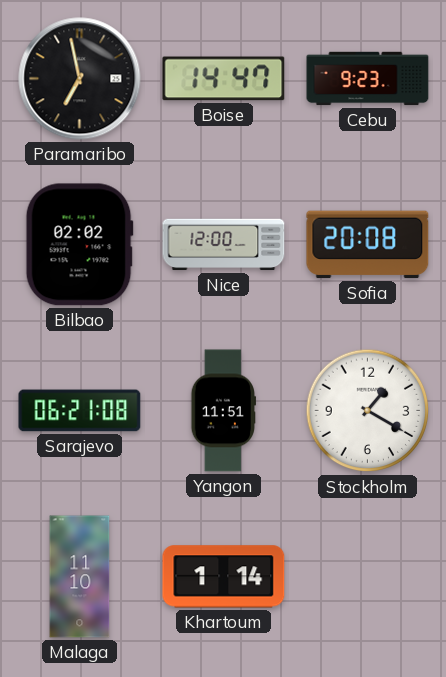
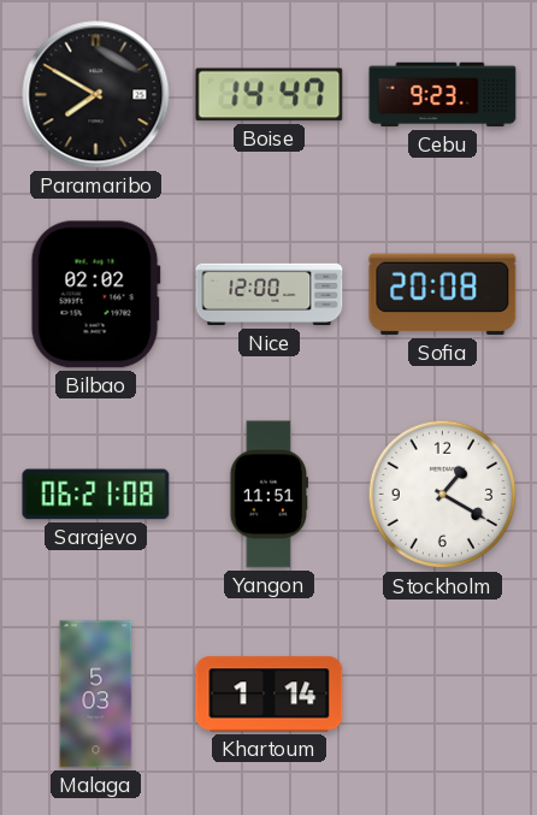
Paramaribo: 6:58 -> 7:50 (96, 95)
Malaga: 11:10 -> 5:03 (96, 695)
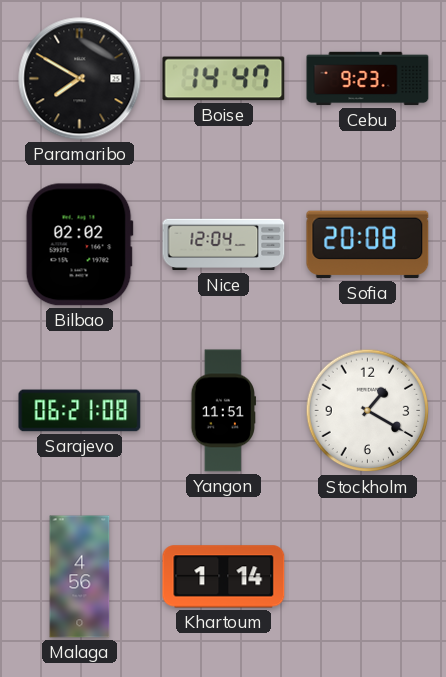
Nice: 12:00 -> 12:04 (224, 245)
Malaga: 5:03 -> 4:56 (80, 577)
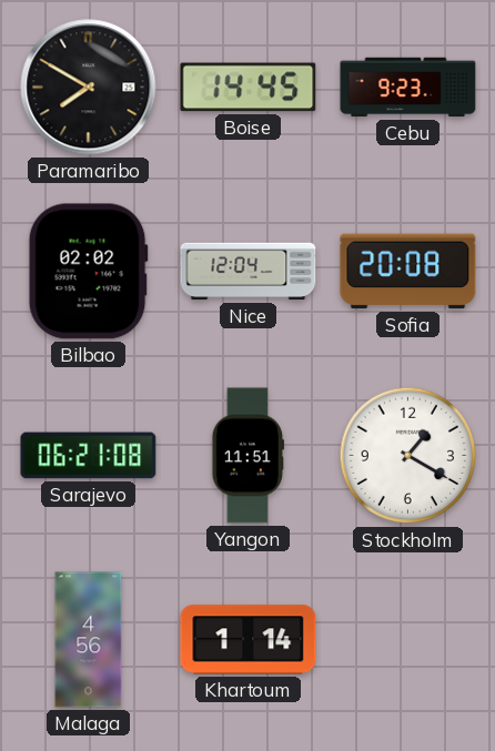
Boise: 14:47 -> 14:45 (249, 88)
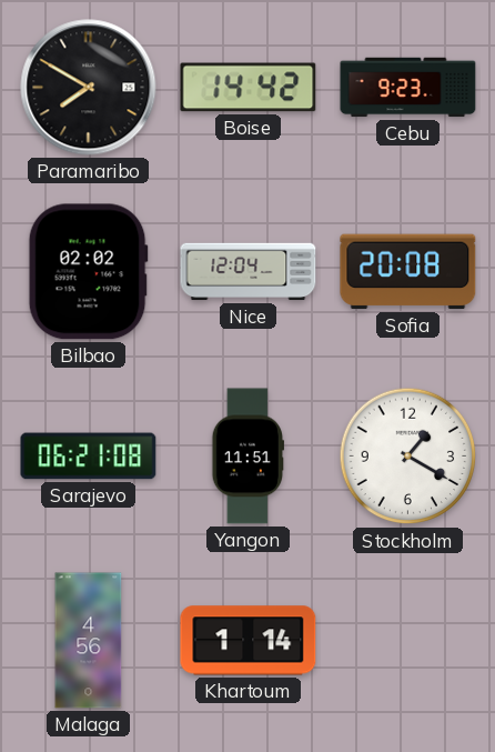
Boise: 14:45 -> 14:42 (249, 88)
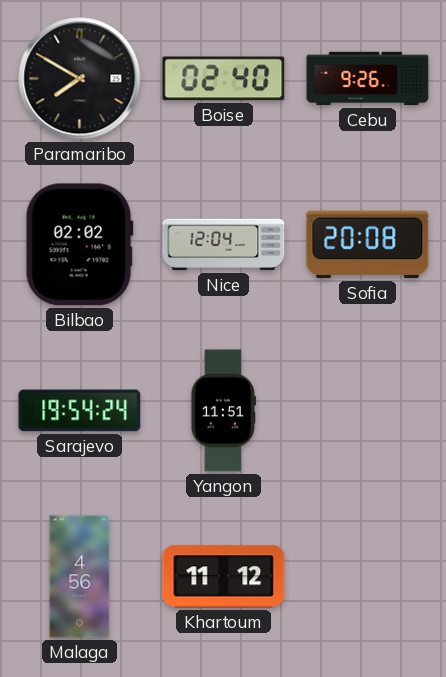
Boise: 14:42 -> 02:40 (224, 79)
Cebu: 9:23 -> 9:26 (368, 79)
Sarajevo: 06:21 -> 19:54 (80, 411)
Stockholm: 1:20 -> none (408, 457)
Khartoum: 1:14 -> 11:12 (224, 577)
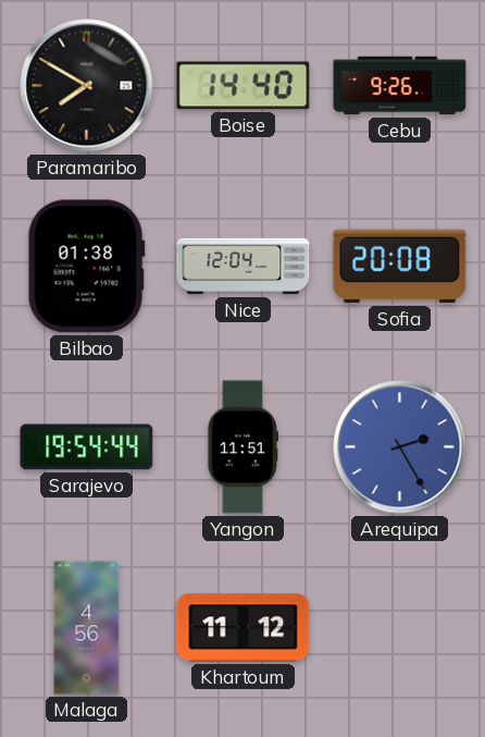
Boise: 02:40 -> 14:40 (244, 86)
Bilbao: 02:02 -> 01:38 (86, 267)
Sarajevo: 19:54:24 -> 19:54:44 (87, 447)
Arequipa: none -> 2:25 (400, 447)
